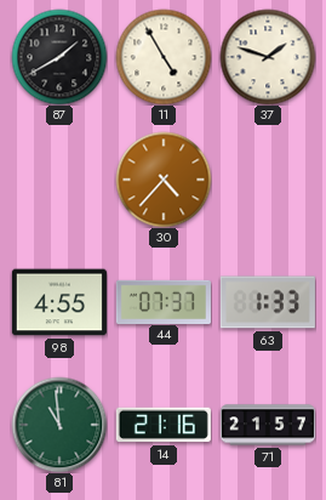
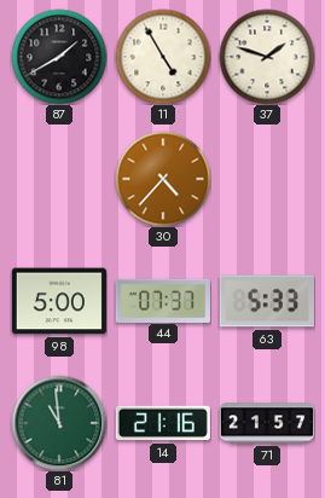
98: 4:55 -> 5:00 (59, 301)
63: 1:33 -> 5:33 (267, 301)
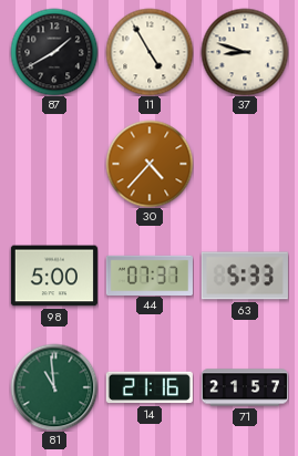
37: 1:48 -> 8:48 (245, 52)
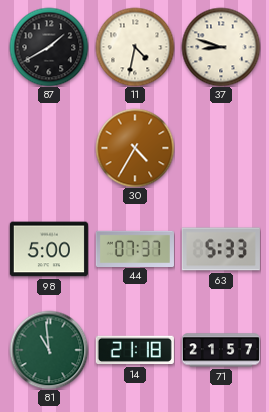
11: 4:55 -> 4:32 (135, 47)
30: 4:37 -> 4:35 (135, 148)
14: 21:16 -> 21:18 (135, 350)
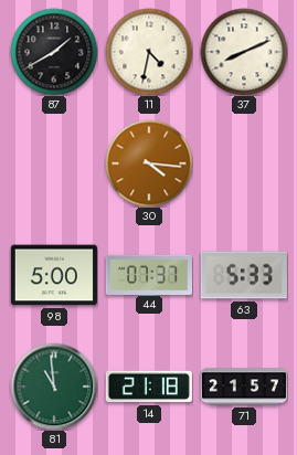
37: 8:48 -> 8:11 (244, 52)
30: 4:35 -> 4:16 (149, 163)
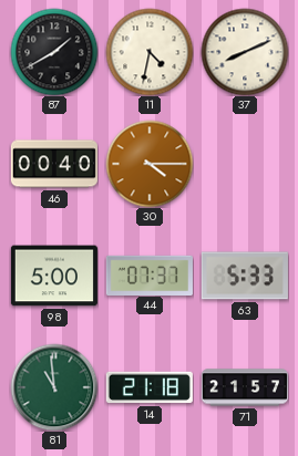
46: none -> 00:40 (54, 164)
30: 4:16 -> 4:15 (150, 164)
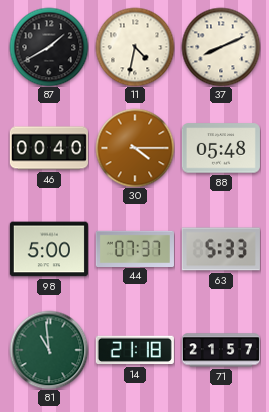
88: none -> 05:48 (221, 148)
